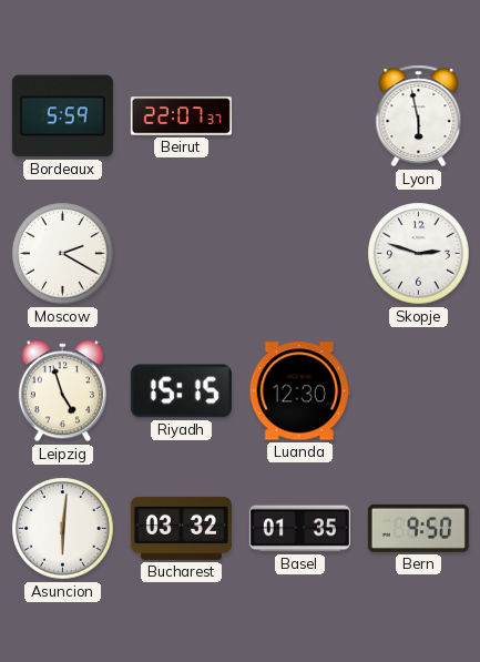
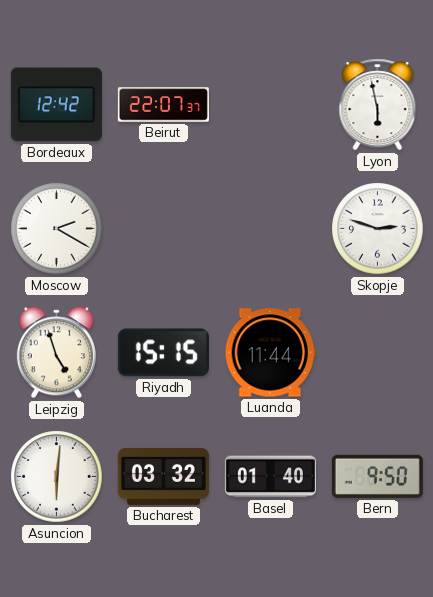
Bordeaux: 5:59 -> 12:42 (56, 105)
Luanda: 12:30 -> 11:44 (270, 353)
Basel: 01:35 -> 01:40 (270, 477)
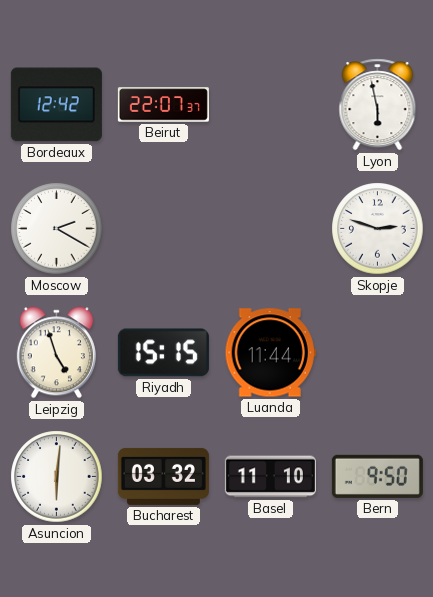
Basel: 01:40 -> 11:10 (270, 477)
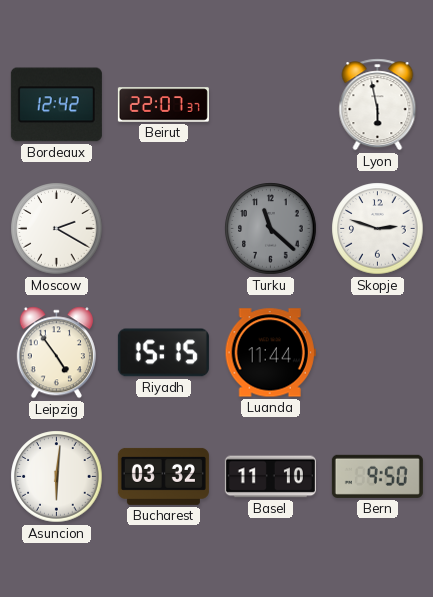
Turku: none -> 11:22 (271, 229)
Leipzig: 4:57 -> 4:54 (56, 353)
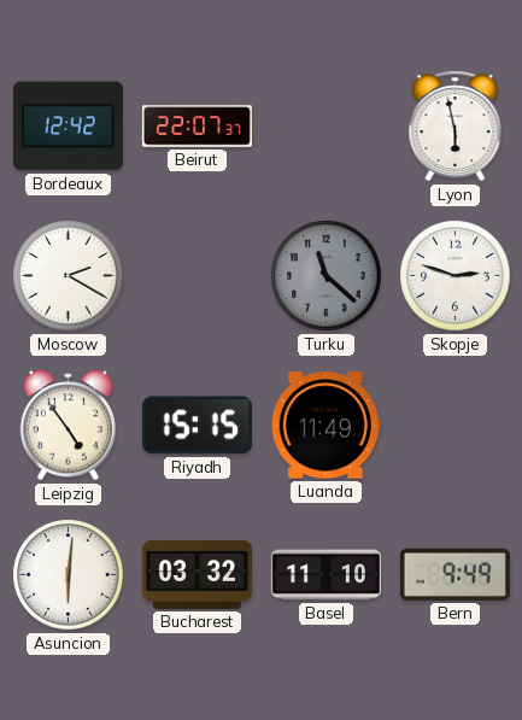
Luanda: 11:44 -> 11:49 (325, 426)
Bern: 9:50 -> 9:49 (454, 574)
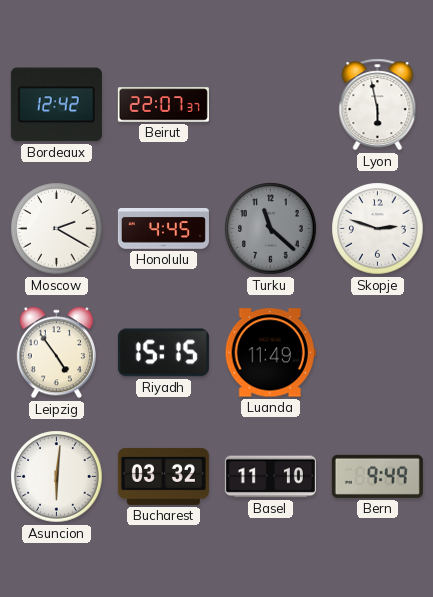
Honolulu: none -> 4:45 (163, 229)
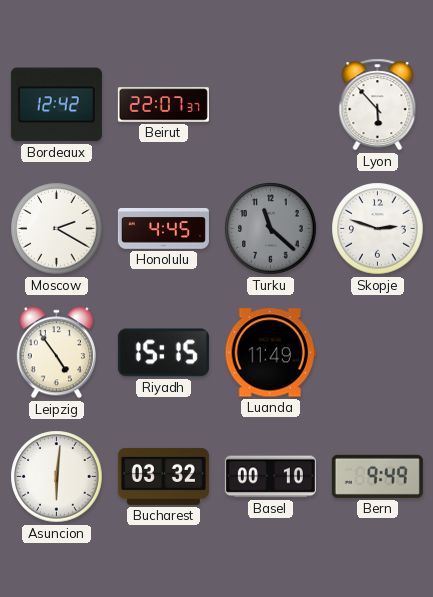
Lyon: 5:58 -> 5:53 (378, 105)
Basel: 11:10 -> 00:10 (270, 477)
